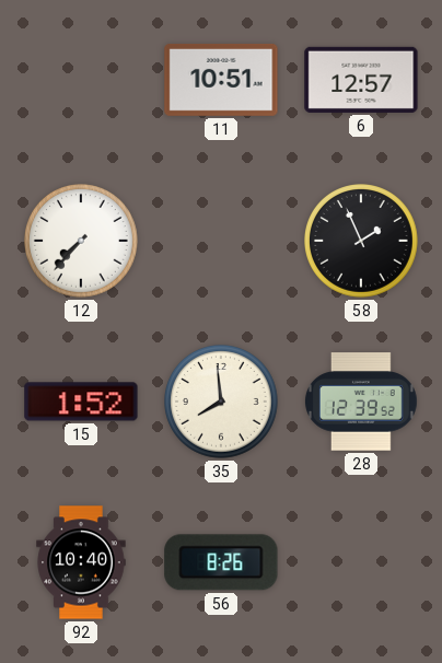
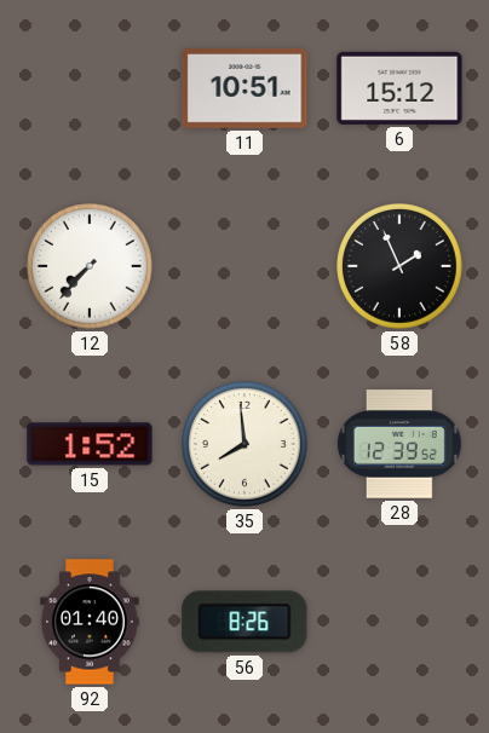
6: 12:57 -> 15:12 (399, 88)
92: 10:40 -> 01:40 (90, 622)
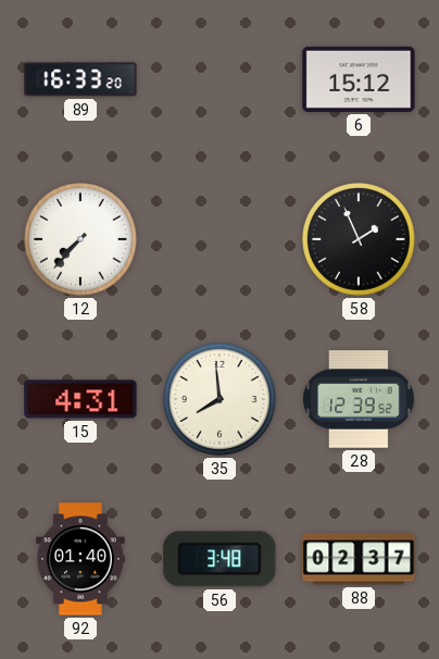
89: none -> 16:33 (80, 79)
11: 10:51 -> none (244, 88)
15: 1:52 -> 4:31 (80, 399)
56: 8:26 -> 3:48 (220, 559)
88: none -> 02:37 (359, 559)
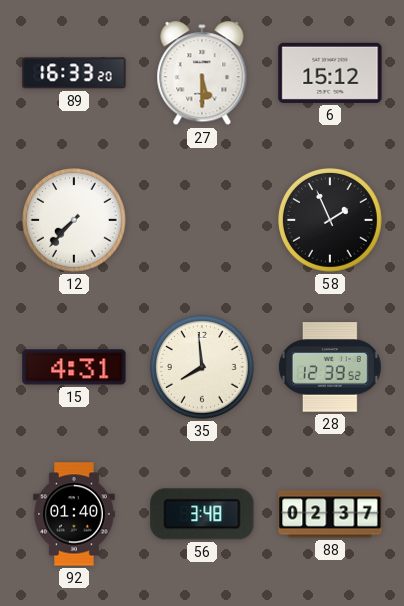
27: none -> 5:30 (202, 74)
